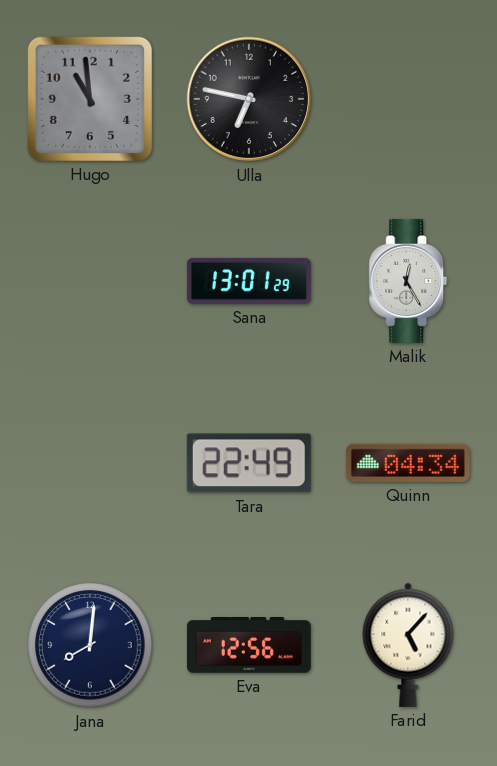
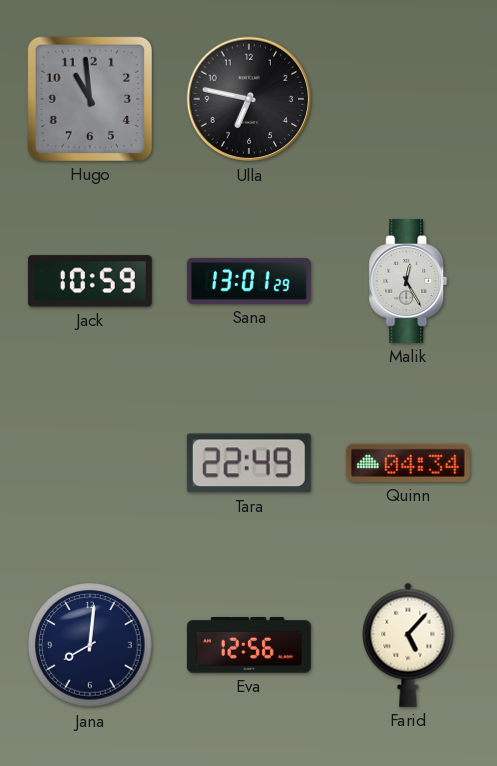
Jack: none -> 10:59 (90, 281)
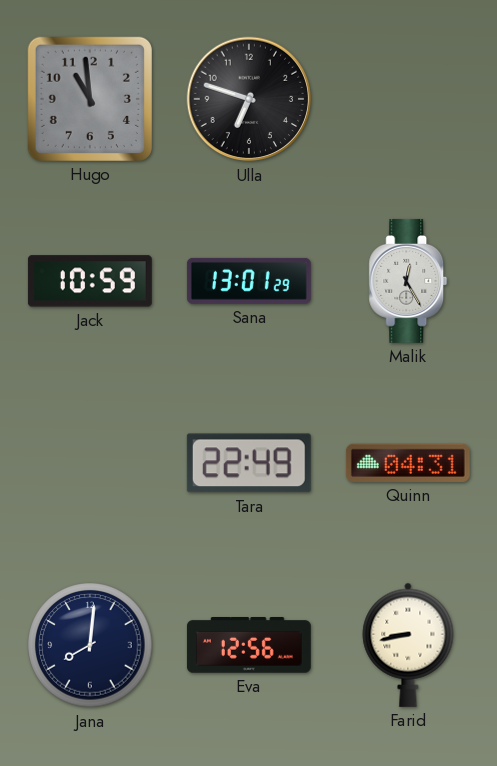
Ulla: 6:47 -> 6:48 (249, 99)
Quinn: 04:34 -> 04:31 (408, 463)
Farid: 5:07 -> 8:43 (408, 645)
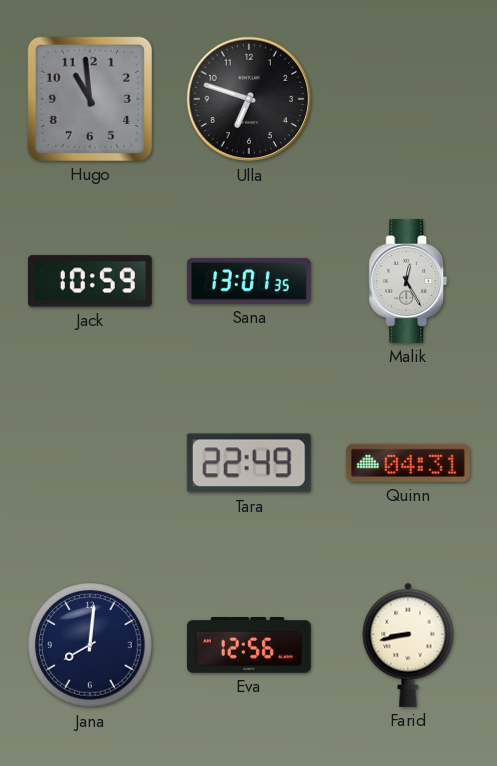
Sana: 13:01:29 -> 13:01:35 (249, 281)
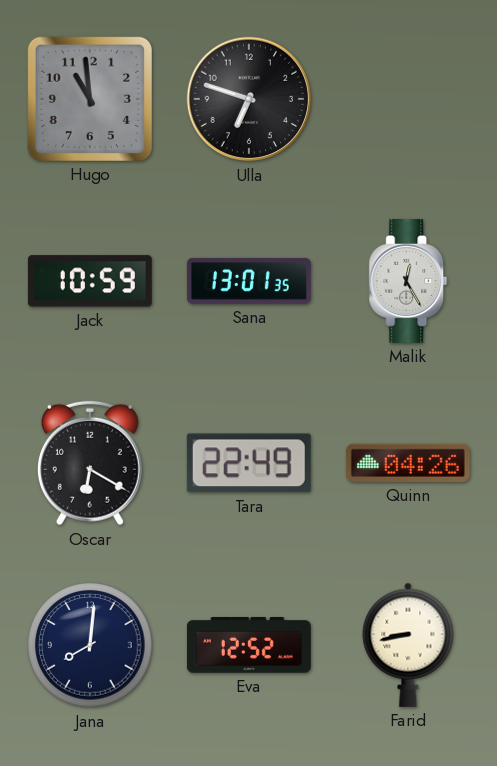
Oscar: none -> 6:20 (90, 463)
Quinn: 04:31 -> 04:26 (408, 463)
Eva: 12:56 -> 12:52 (249, 646)
